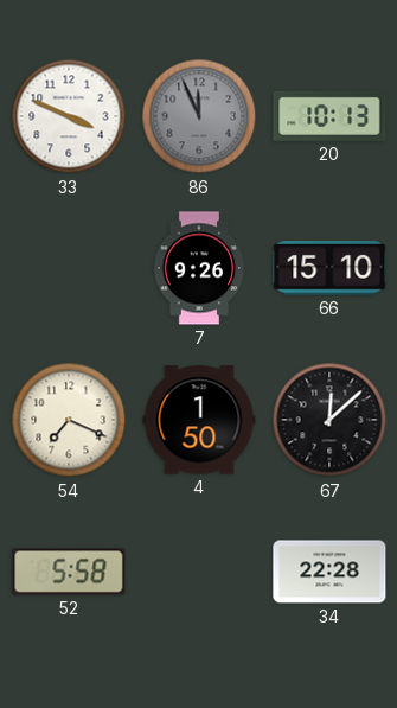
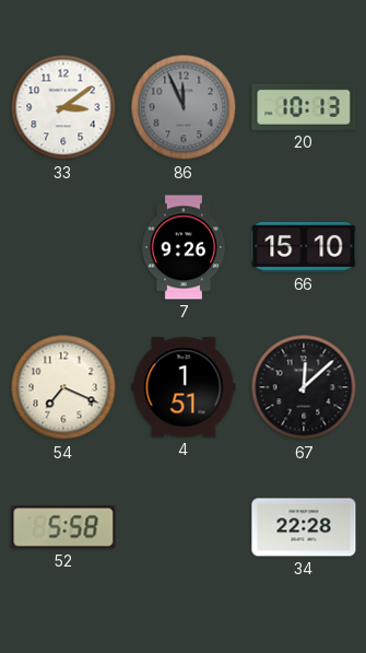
33: 3:49 -> 3:09 (63, 107)
4: 1:50 -> 1:51 (184, 387)
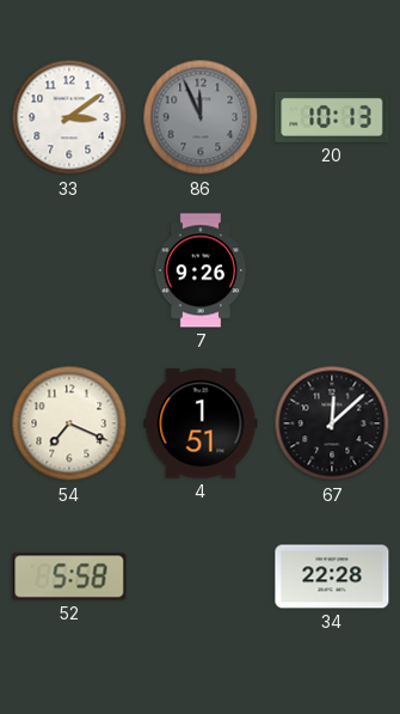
66: 15:10 -> none (304, 247)
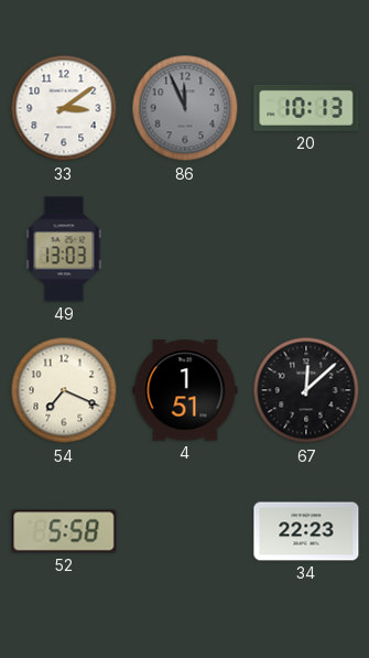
49: none -> 13:03 (64, 249)
7: 9:26 -> none (201, 270)
34: 22:28 -> 22:23 (306, 531)
